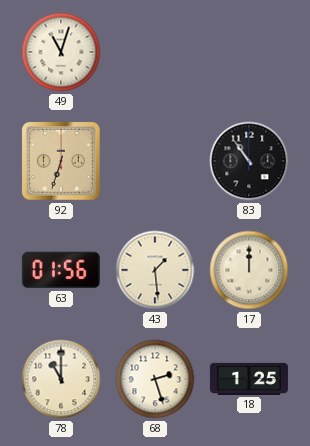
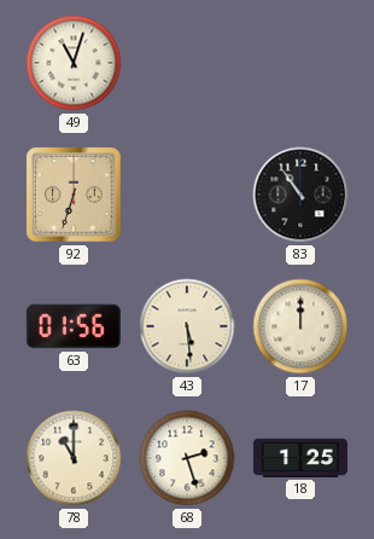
43: 1:29 -> 5:29 (187, 326)
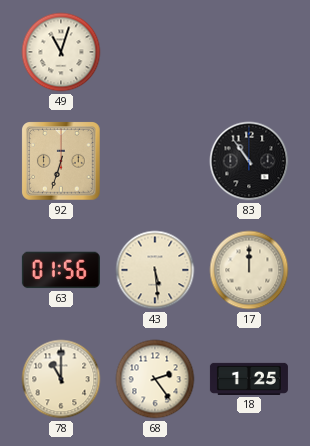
68: 2:27 -> 2:24 (155, 379)
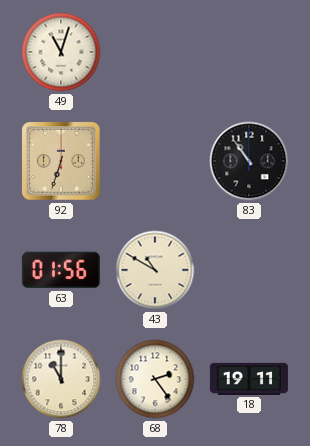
43: 5:29 -> 10:50 (155, 270)
17: 12:00 -> none (249, 270)
18: 1:25 -> 19:11 (249, 379)
